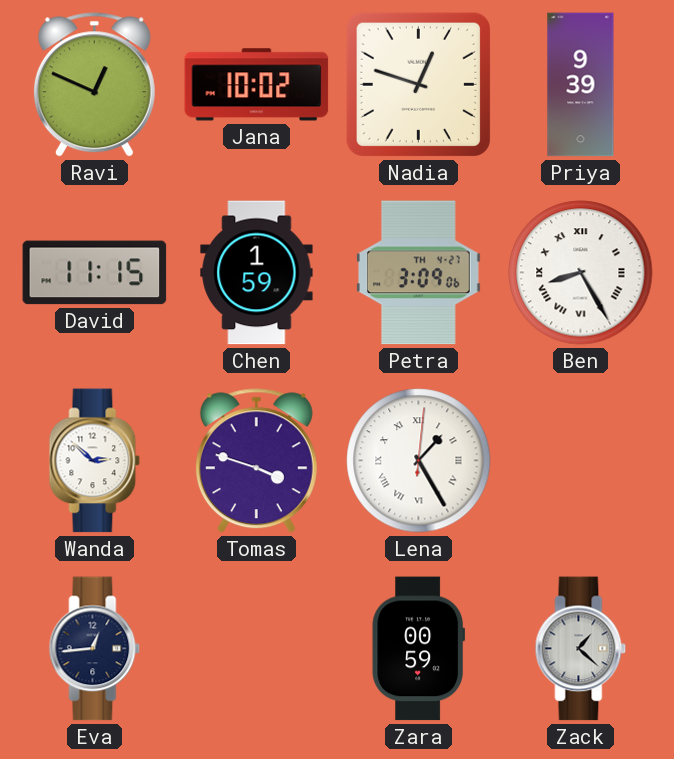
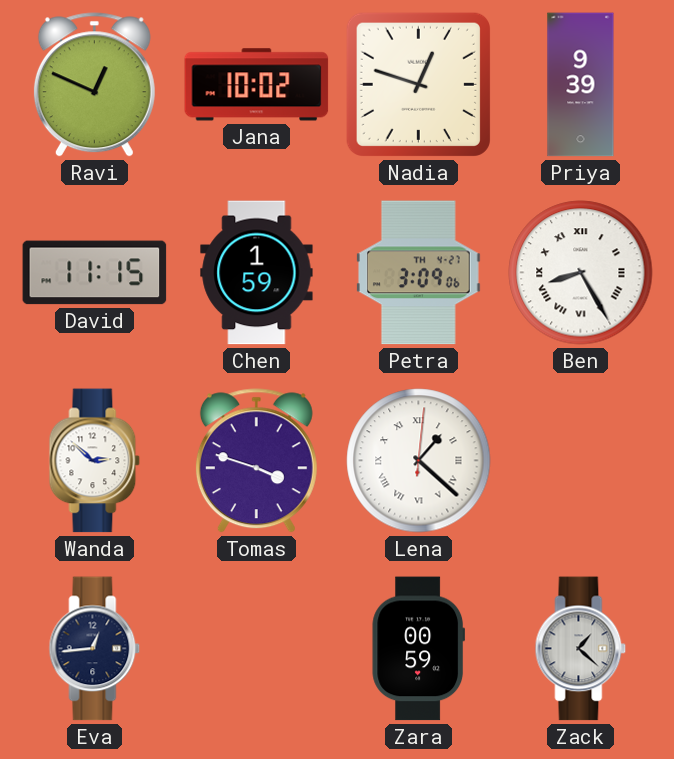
Lena: 1:25 -> 1:22 (419, 461)
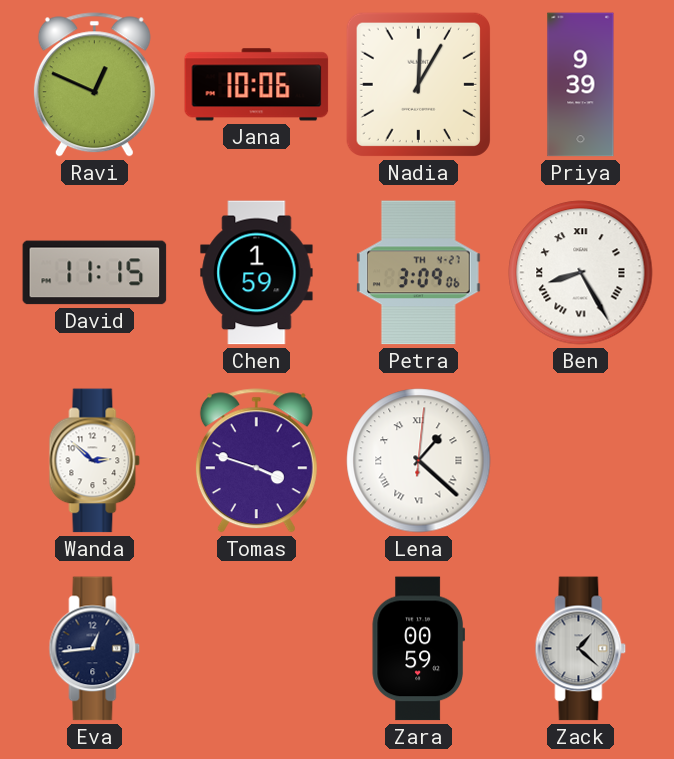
Jana: 10:02 -> 10:06 (257, 85)
Nadia: 12:48 -> 12:05 (418, 84)
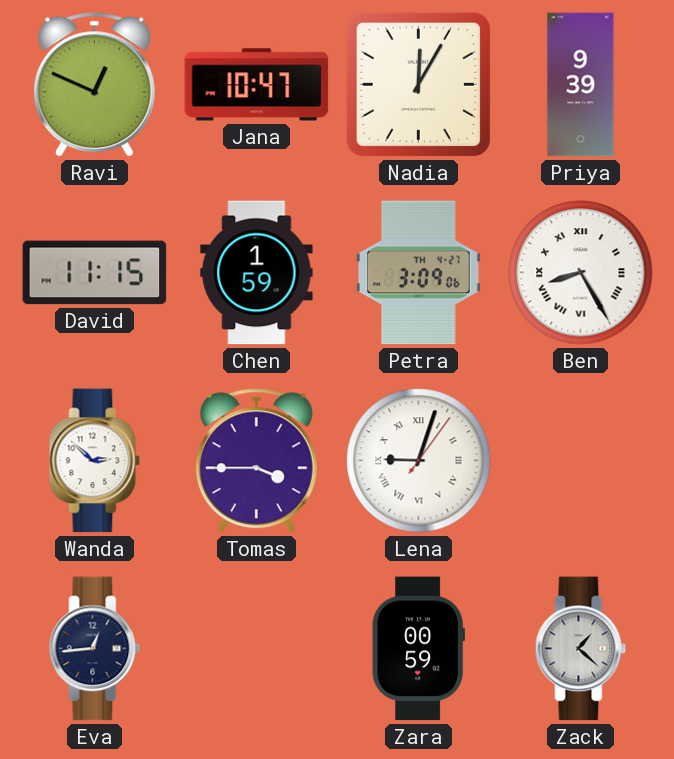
Jana: 10:06 -> 10:47 (257, 85)
Tomas: 3:48 -> 3:45 (256, 461)
Lena: 1:22 -> 9:03 (419, 461)
